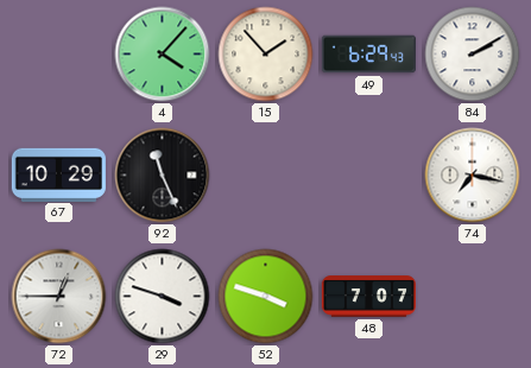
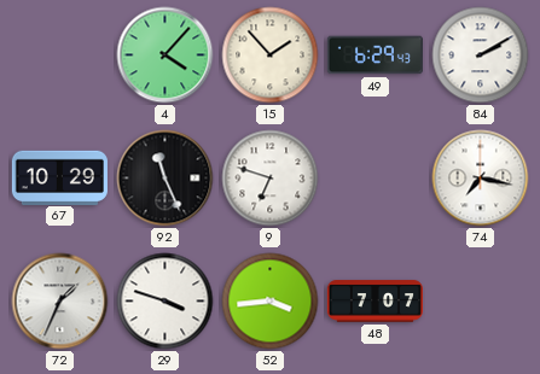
9: none -> 6:48 (271, 179)
72: 12:45 -> 1:34 (60, 302)
52: 3:48 -> 3:44 (271, 302)
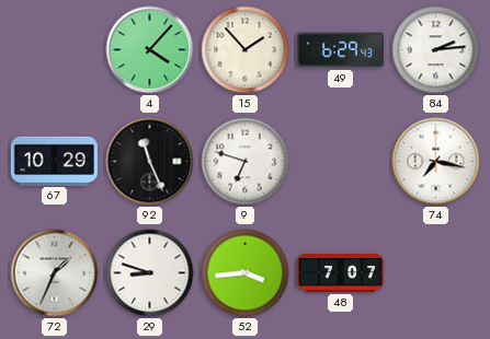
84: 2:10 -> 2:14 (436, 50)
29: 3:48 -> 8:48 (150, 273)
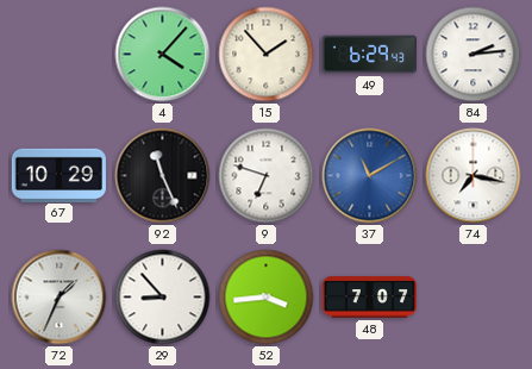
37: none -> 11:10 (370, 176)
29: 8:48 -> 8:53 (163, 298)
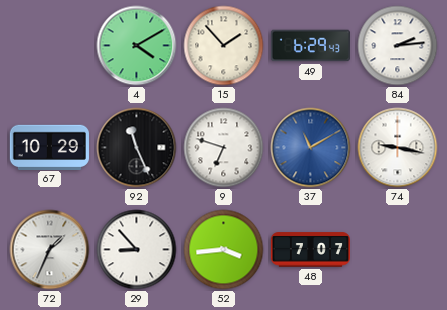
4: 4:07 -> 4:10 (137, 46)
74: 7:17 -> 9:17 (398, 148)
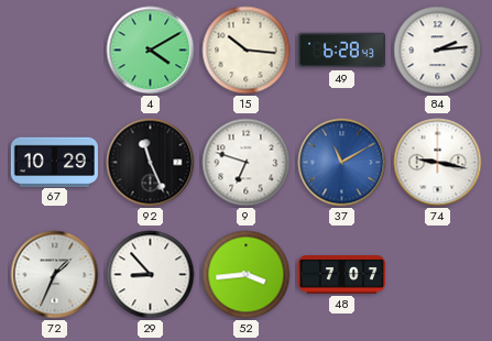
15: 1:53 -> 10:16 (247, 51)
49: 6:29 -> 6:28 (341, 51)
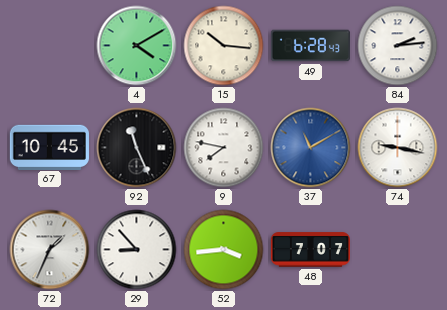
67: 10:29 -> 10:45 (49, 147)
9: 6:48 -> 7:47 (224, 148)
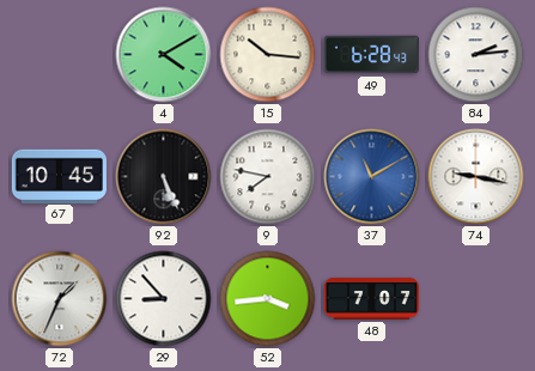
92: 11:26 -> 5:26 (164, 177)
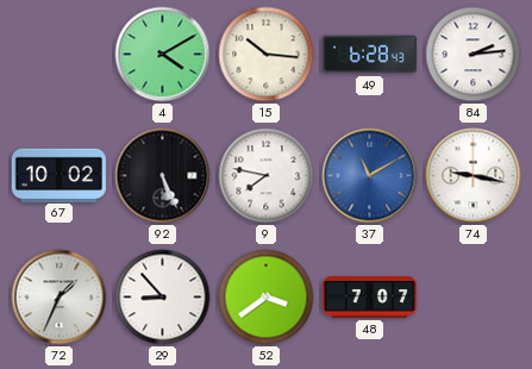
67: 10:45 -> 10:02 (58, 175)
52: 3:44 -> 3:39 (267, 298)
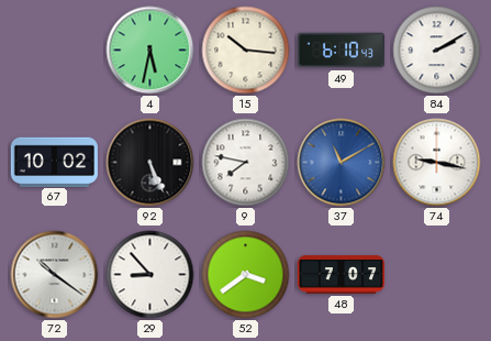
4: 4:10 -> 5:32 (150, 51)
49: 6:28 -> 6:10 (341, 51)
84: 2:14 -> 2:10 (437, 51)
72: 1:34 -> 10:21 (55, 275)
